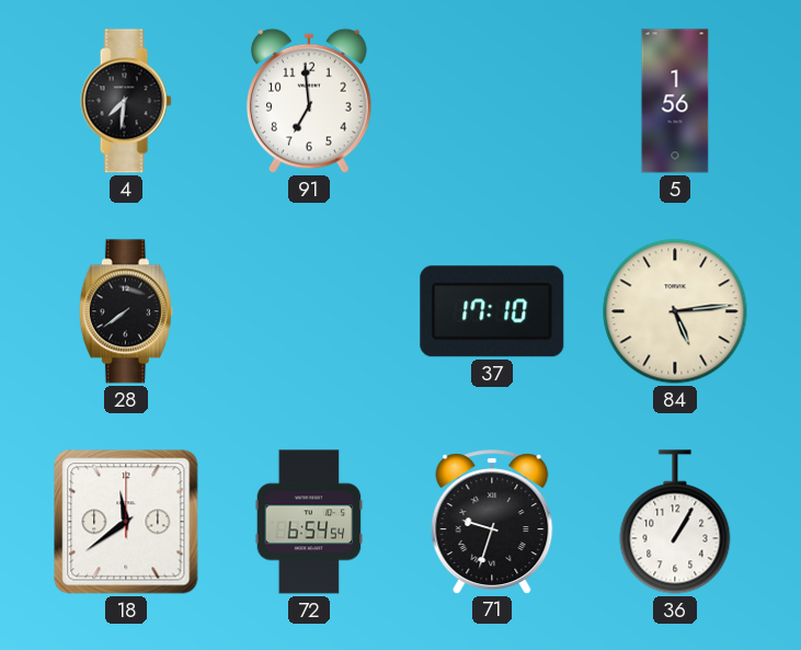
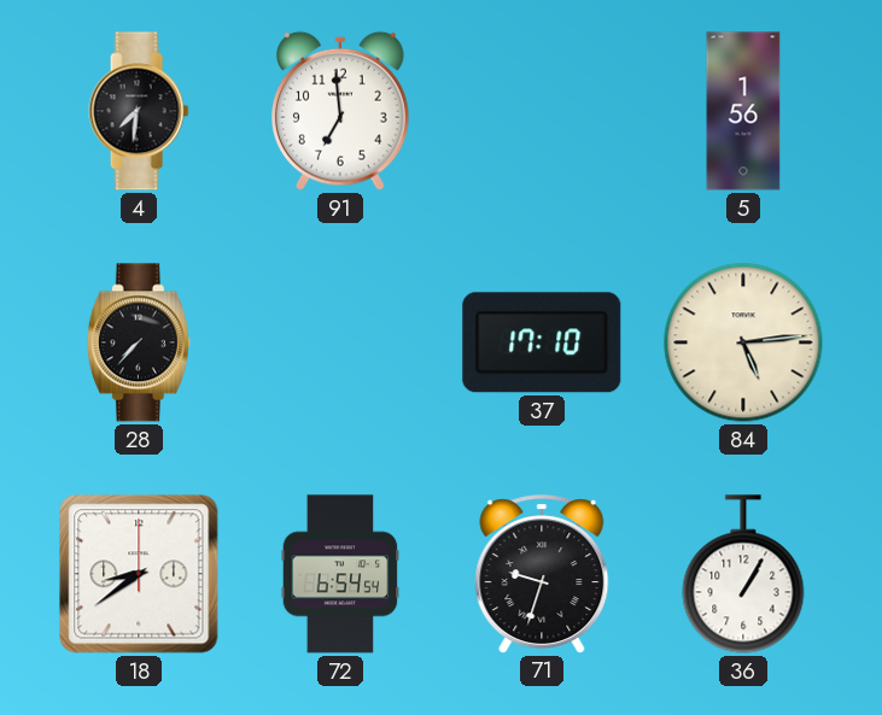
28: 7:39 -> 7:37 (139, 342)
18: 11:39 -> 8:39 (139, 574)
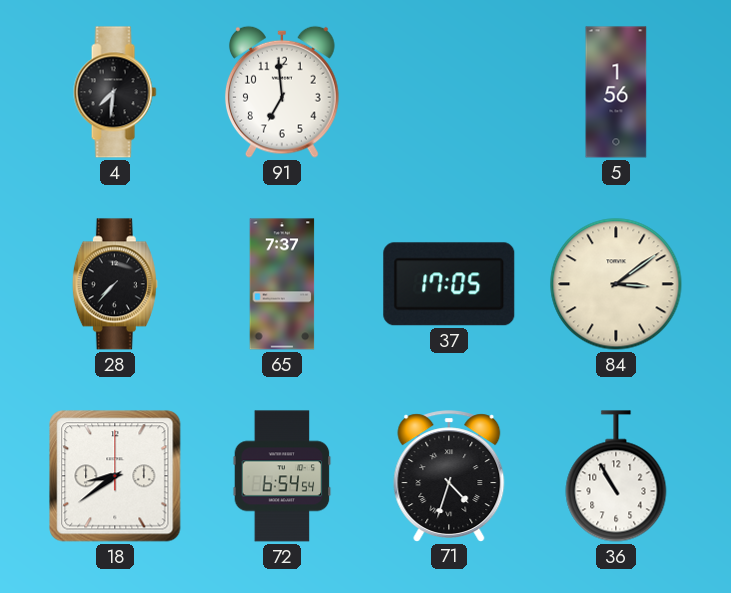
65: none -> 7:37 (282, 284)
37: 17:10 -> 17:05 (449, 284)
84: 5:14 -> 3:09 (616, 284)
71: 9:33 -> 4:33 (449, 476)
36: 1:05 -> 10:55 (616, 476)
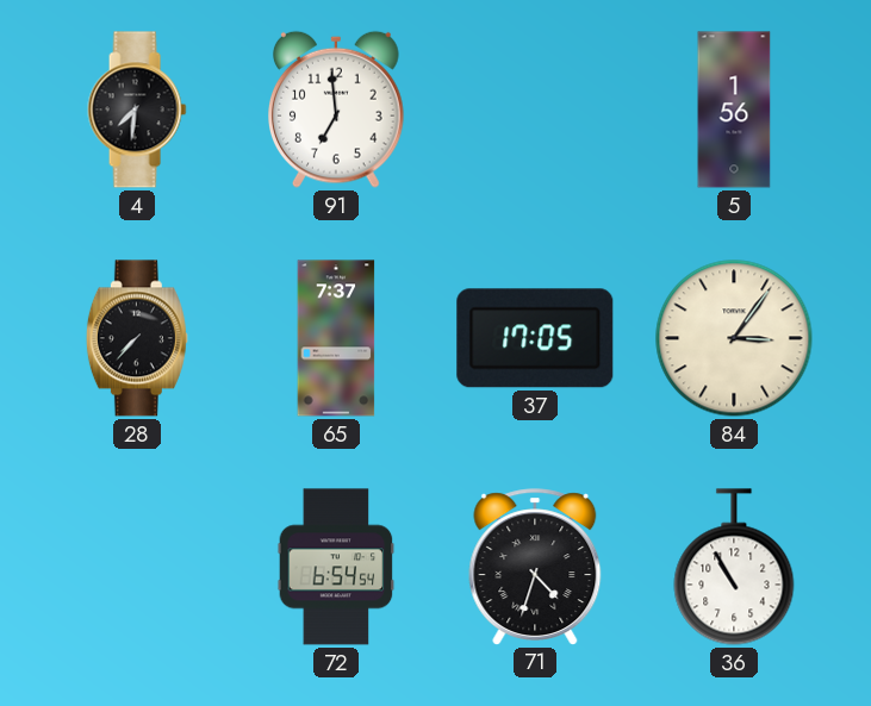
84: 3:09 -> 3:06 (734, 338)
18: 8:39 -> none (115, 476)
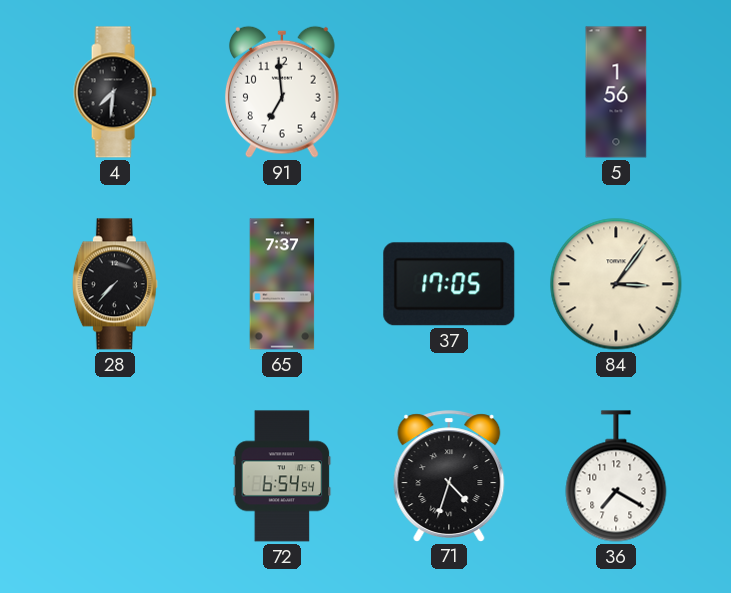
36: 10:55 -> 7:20 (616, 476)
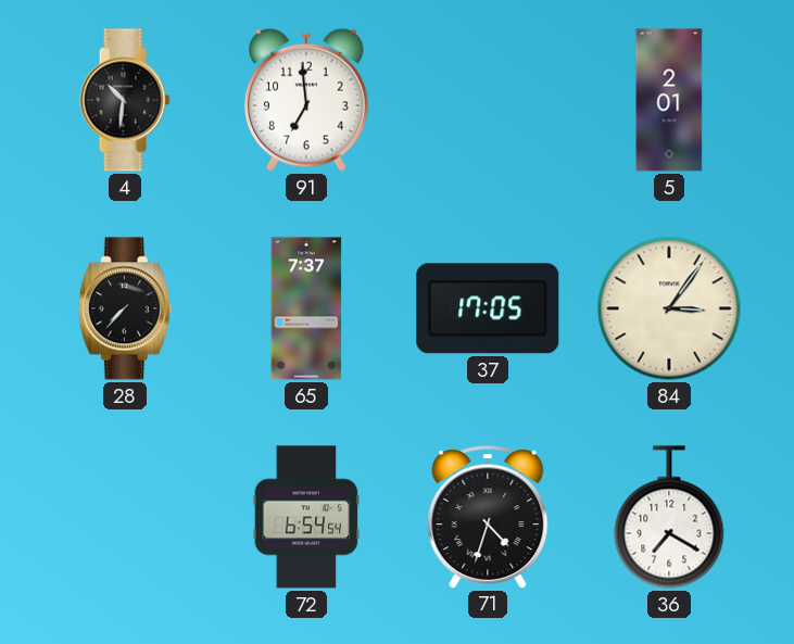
4: 7:31 -> 10:31 (125, 100)
5: 1:56 -> 2:01 (669, 100)
